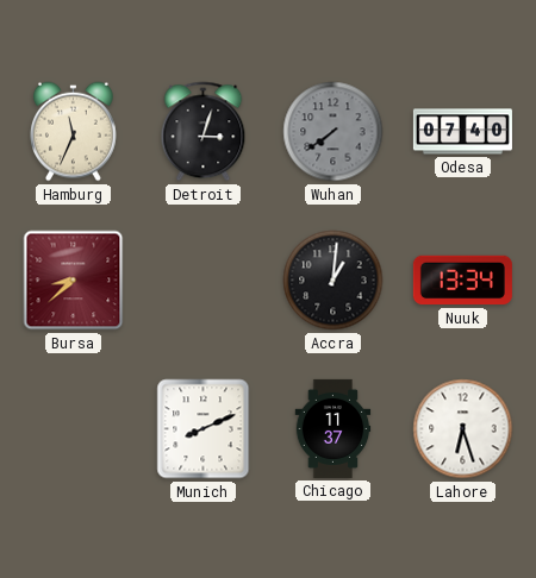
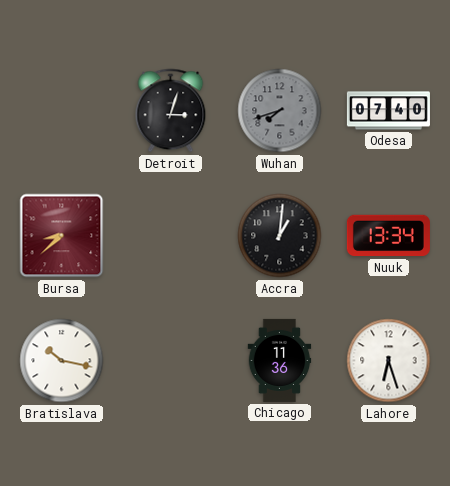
Hamburg: 11:34 -> none (74, 132)
Wuhan: 7:39 -> 7:42 (280, 111)
Bratislava: none -> 10:17 (62, 361)
Munich: 8:11 -> none (204, 429)
Chicago: 11:37 -> 11:36 (280, 360)
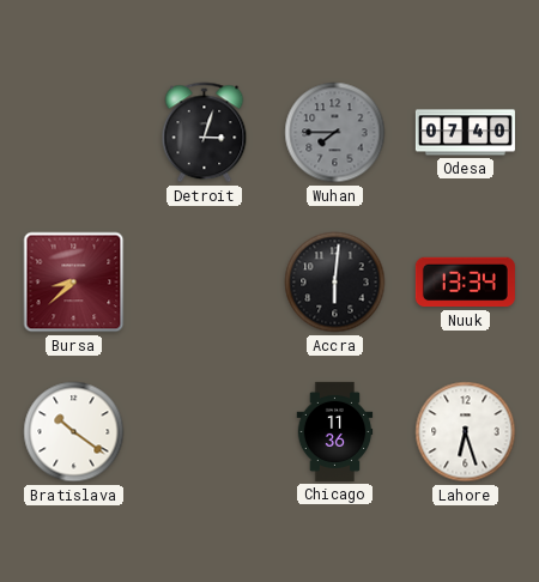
Wuhan: 7:42 -> 7:45 (335, 133)
Accra: 1:01 -> 6:01 (335, 283)
Bratislava: 10:17 -> 10:21 (74, 432)
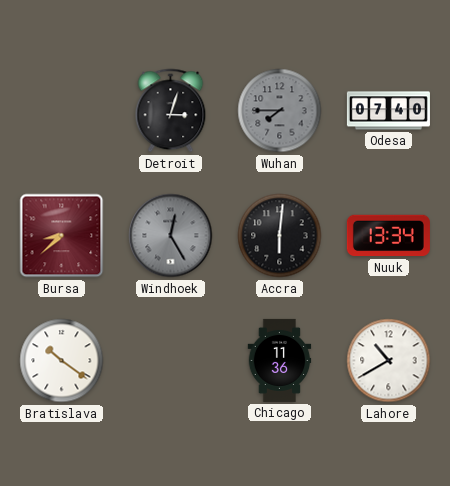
Windhoek: none -> 12:25 (171, 236)
Lahore: 6:27 -> 10:40 (389, 361)
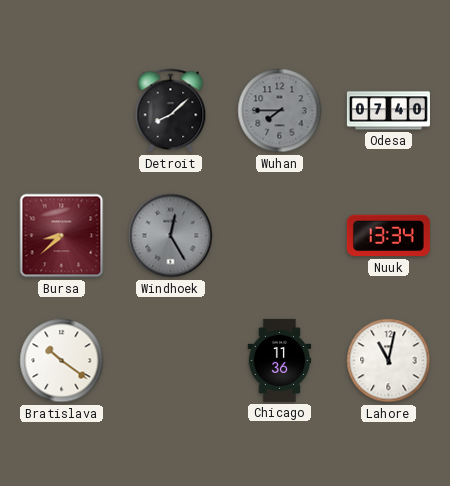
Detroit: 3:03 -> 8:08 (171, 111)
Accra: 6:01 -> none (280, 236)
Lahore: 10:40 -> 11:02 (389, 361)
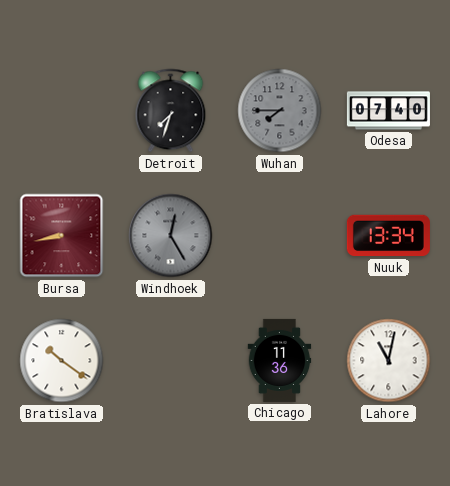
Detroit: 8:08 -> 7:33 (171, 111)
Bursa: 8:38 -> 8:43 (62, 236)
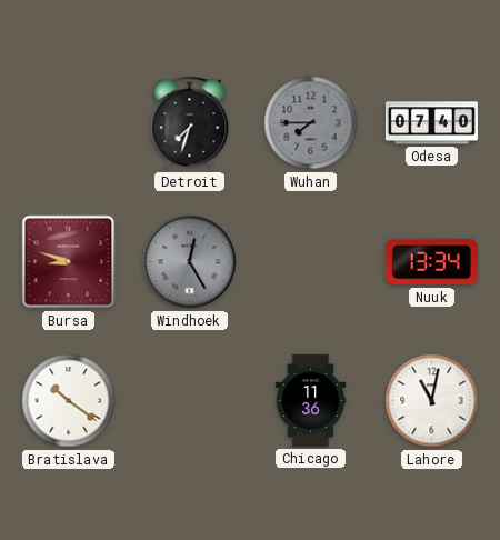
Bursa: 8:43 -> 8:48 (69, 262)
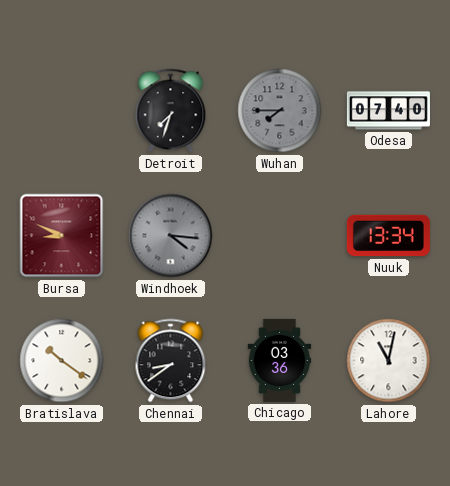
Bursa: 8:48 -> 8:49 (62, 236)
Windhoek: 12:25 -> 4:16 (171, 236)
Chennai: none -> 8:39 (171, 361)
Chicago: 11:36 -> 03:36 (280, 360)
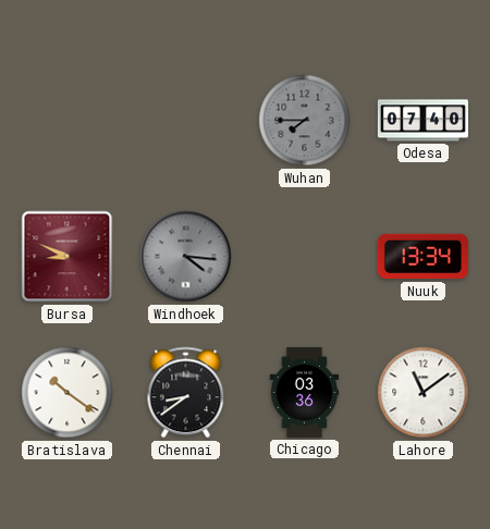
Detroit: 7:33 -> none (171, 111)
Lahore: 11:02 -> 11:09 (424, 393)
